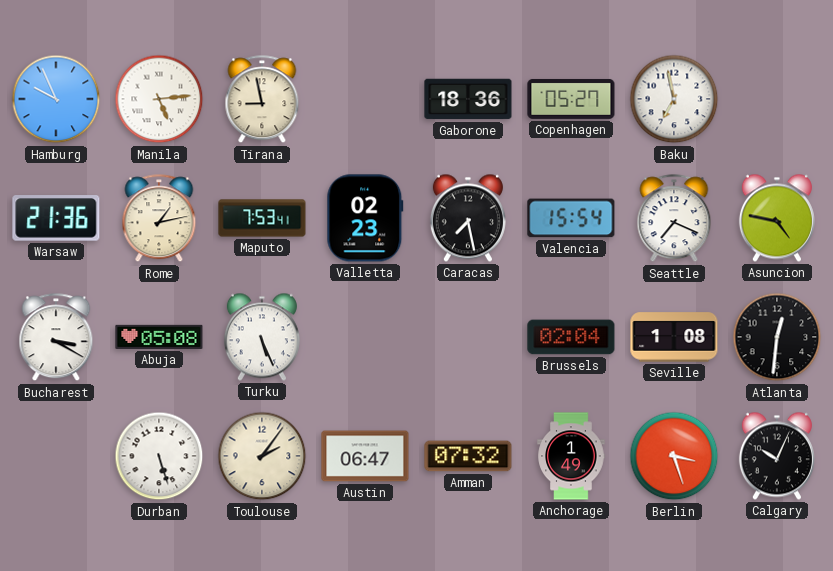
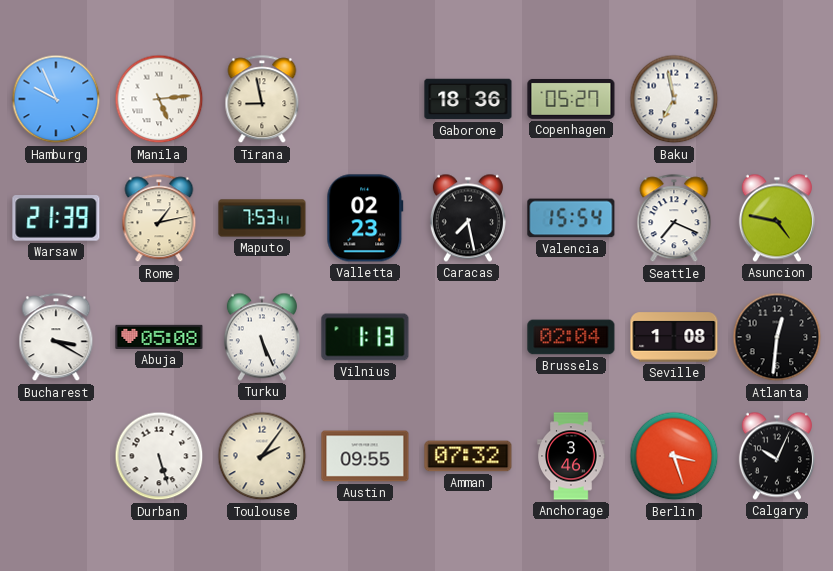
Warsaw: 21:36 -> 21:39 (56, 218)
Vilnius: none -> 1:13 (365, 337)
Austin: 06:47 -> 09:55 (365, 456)
Anchorage: 1:49 -> 3:46 (571, 456)
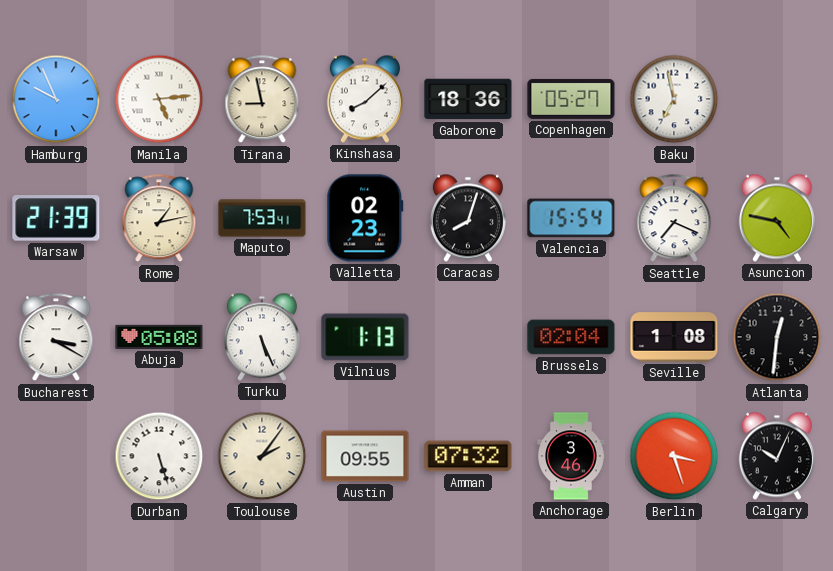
Kinshasa: none -> 8:08 (365, 99)
Caracas: 7:28 -> 8:03 (468, 218)
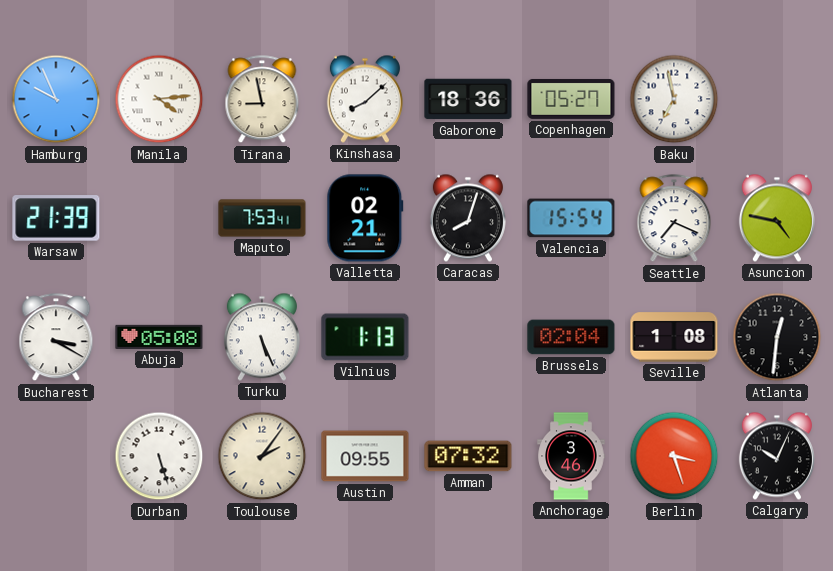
Manila: 5:14 -> 4:14 (159, 99)
Rome: 1:13 -> none (159, 219)
Valletta: 02:23 -> 02:21 (365, 218)
